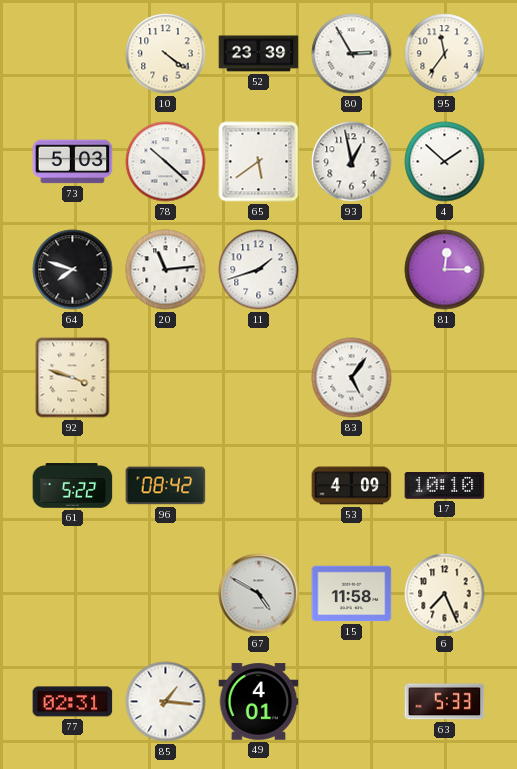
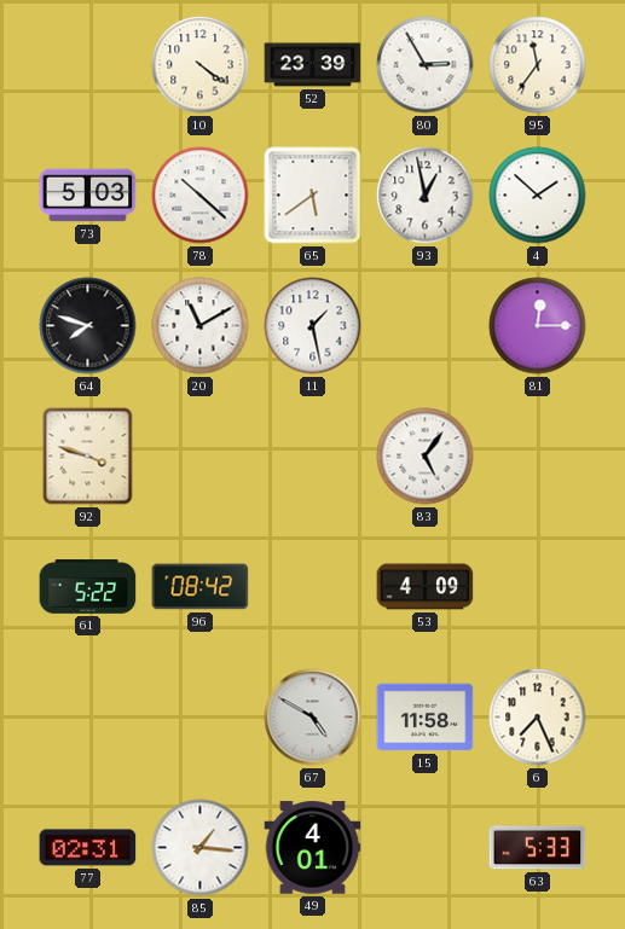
20: 11:14 -> 11:10 (201, 326)
11: 1:42 -> 1:28 (313, 326)
17: 10:10 -> none (445, 486)
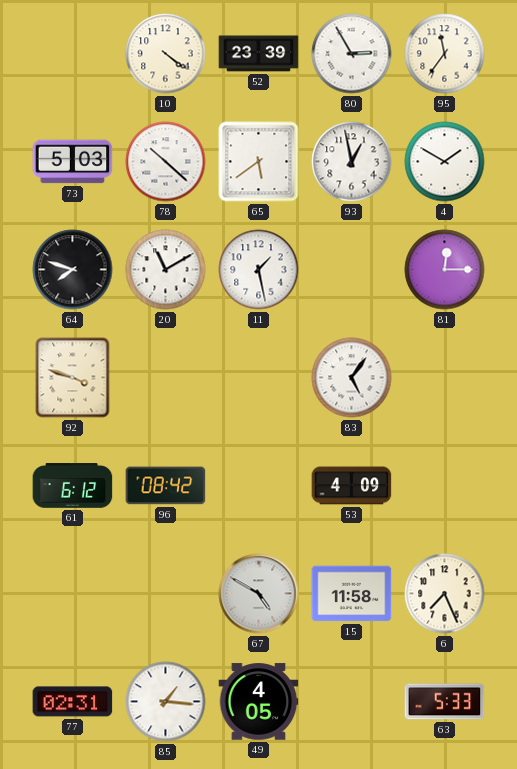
4: 1:52 -> 1:50 (445, 162)
61: 5:22 -> 6:12 (73, 486)
49: 4:01 -> 4:05 (259, 702)
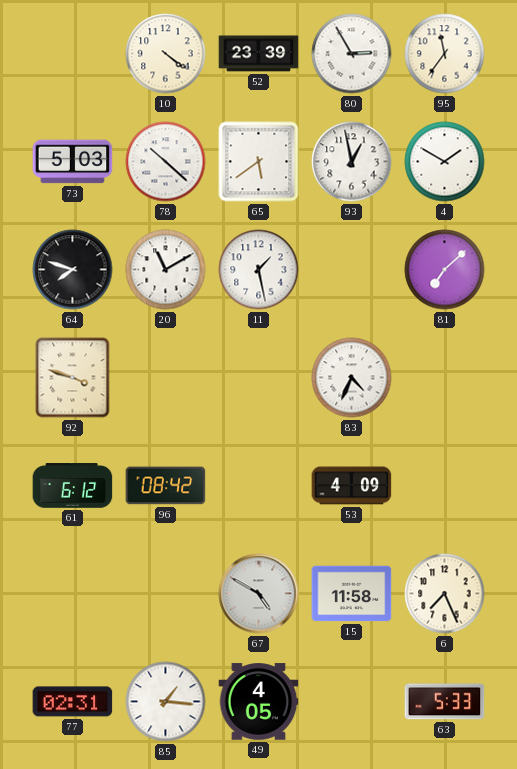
81: 12:15 -> 7:08 (445, 270)
83: 5:06 -> 4:34 (352, 378)
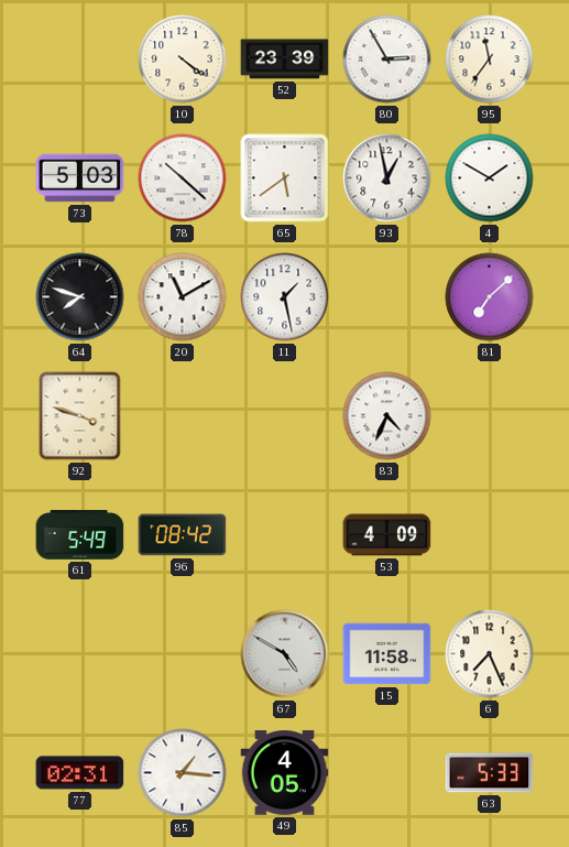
61: 6:12 -> 5:49 (80, 535)
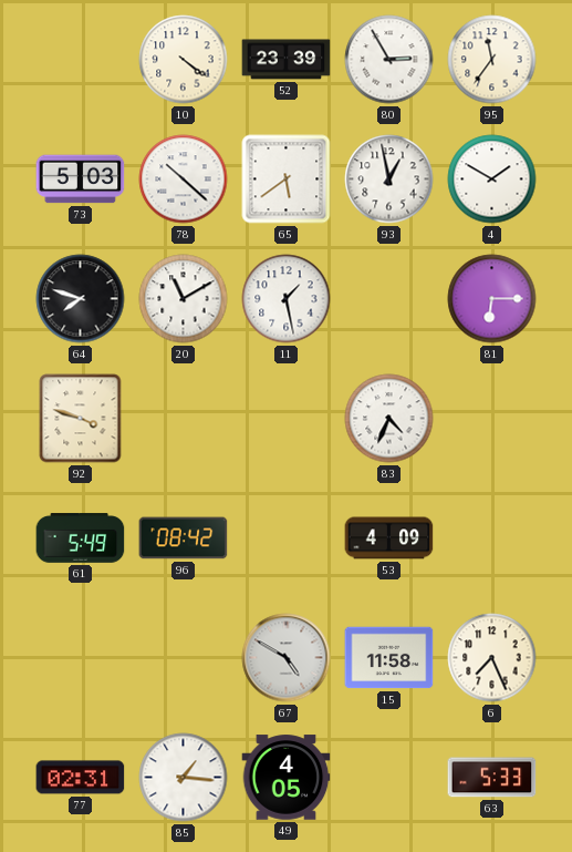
81: 7:08 -> 6:15 (492, 299)
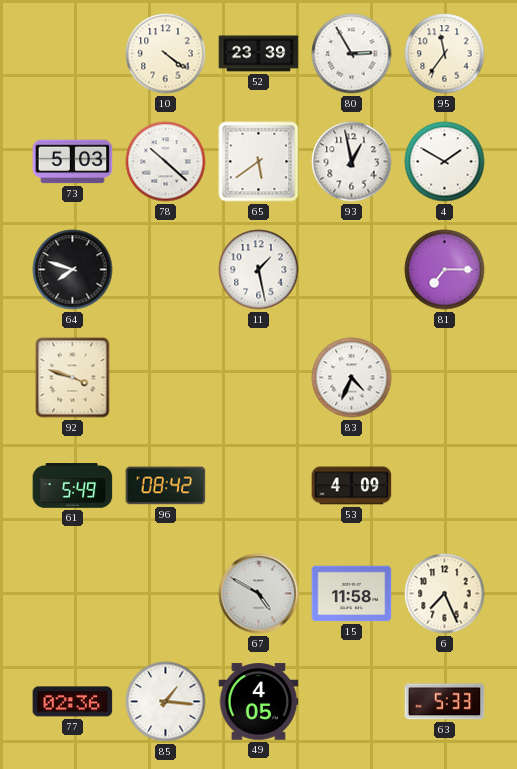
20: 11:10 -> none (184, 299)
81: 6:15 -> 7:15 (445, 270)
77: 02:31 -> 02:36 (73, 702)
